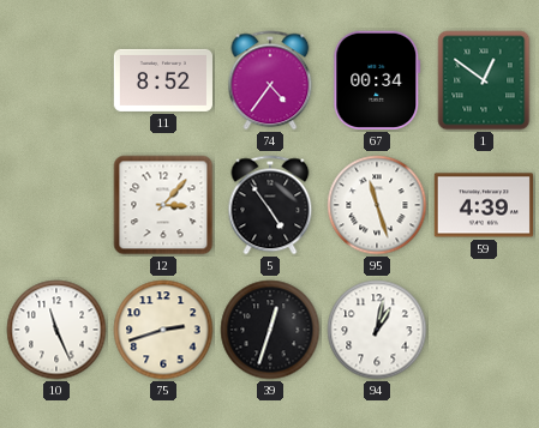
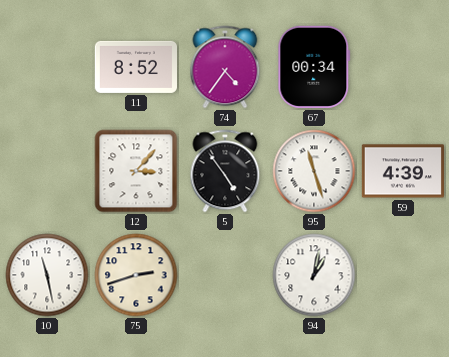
1: 12:51 -> none (484, 80)
10: 11:26 -> 11:28 (47, 275)
39: 12:33 -> none (270, 330)
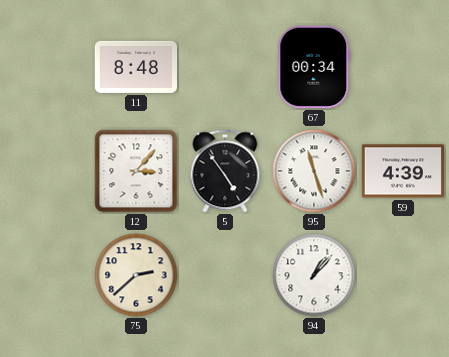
11: 8:52 -> 8:48 (135, 67)
74: 4:36 -> none (225, 67)
10: 11:28 -> none (47, 275)
75: 2:42 -> 2:38 (136, 275)
94: 1:02 -> 1:07 (314, 275)
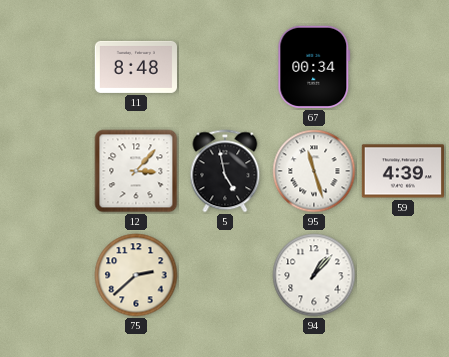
5: 4:54 -> 4:58 (225, 171)
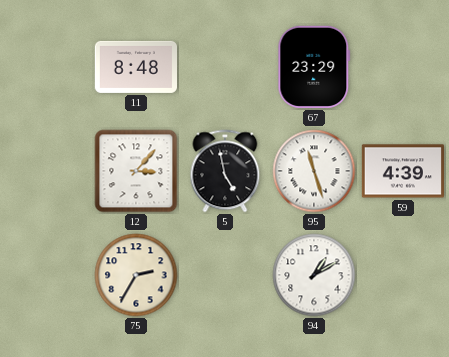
67: 00:34 -> 23:29 (314, 67)
75: 2:38 -> 2:35 (136, 275)
94: 1:07 -> 1:10 (314, 275)
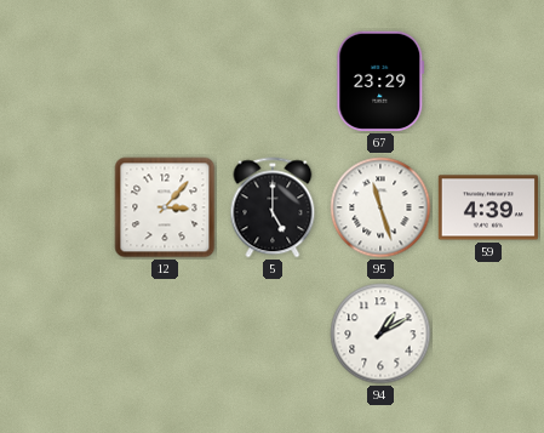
11: 8:48 -> none (135, 67)
5: 4:58 -> 5:00 (273, 207)
75: 2:35 -> none (136, 275)
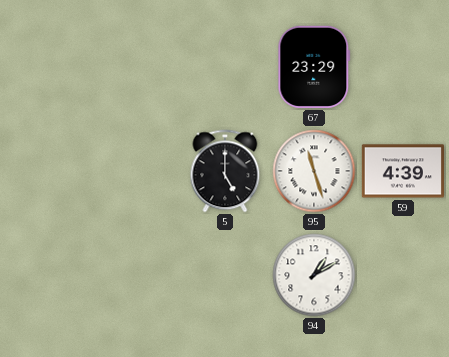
12: 3:07 -> none (165, 207)
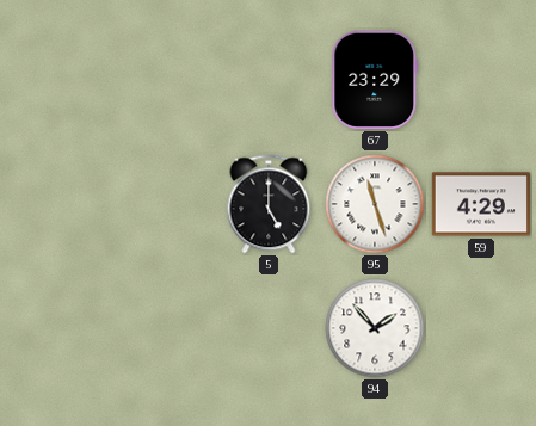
59: 4:39 -> 4:29 (480, 204)
94: 1:10 -> 1:53 (375, 328)
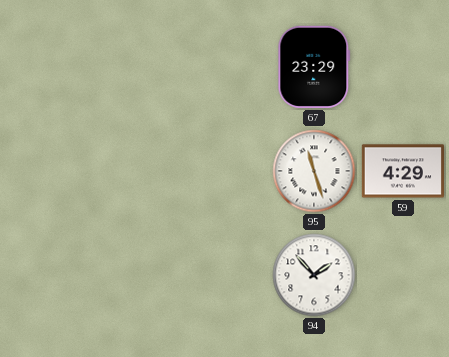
5: 5:00 -> none (269, 204)
